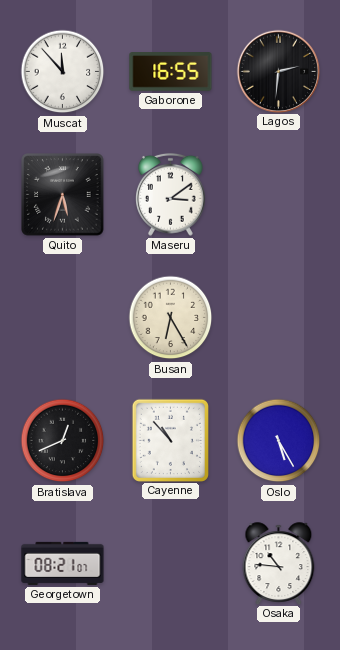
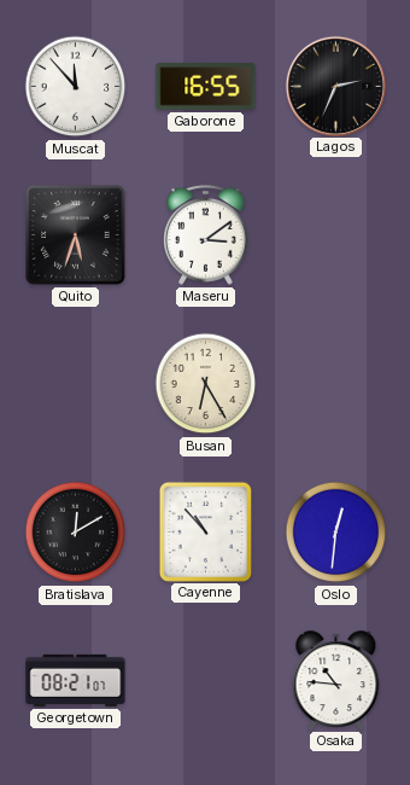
Lagos: 2:31 -> 2:34 (335, 86)
Bratislava: 12:41 -> 12:10 (76, 533)
Oslo: 5:25 -> 12:31 (336, 533)
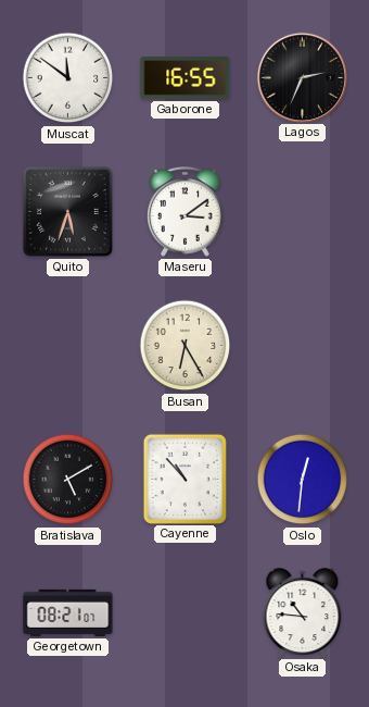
Muscat: 11:53 -> 11:51 (68, 78)
Bratislava: 12:10 -> 5:10 (68, 480)
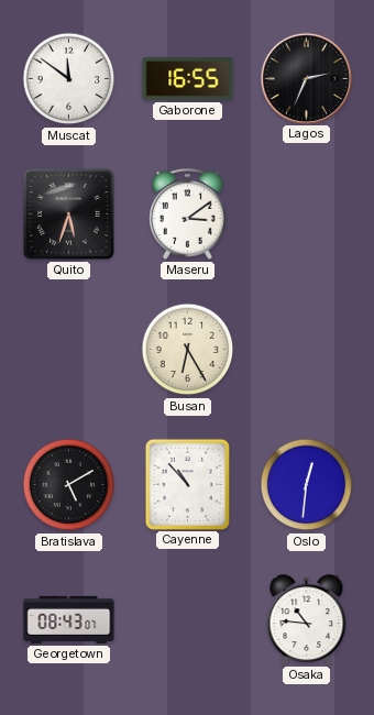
Georgetown: 08:21 -> 08:43 (69, 619)
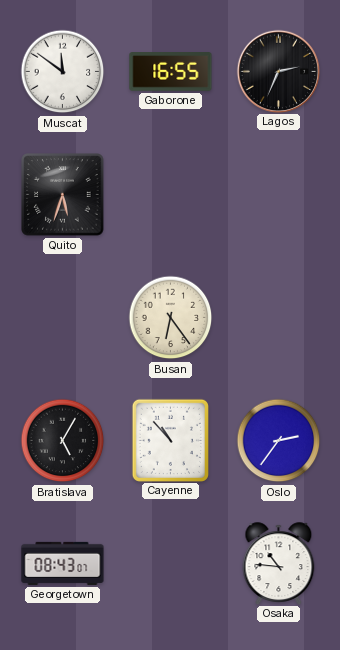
Maseru: 3:09 -> none (188, 213)
Busan: 6:25 -> 6:24 (171, 318)
Bratislava: 5:10 -> 5:05 (63, 441)
Oslo: 12:31 -> 2:36 (279, 441)
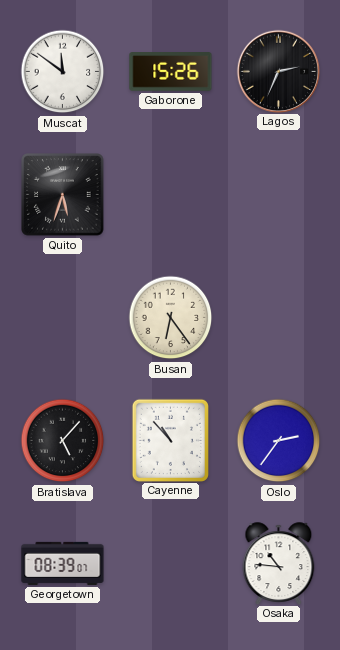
Gaborone: 16:55 -> 15:26 (171, 72)
Bratislava: 5:05 -> 5:07 (63, 441)
Georgetown: 08:43 -> 08:39 (63, 563)
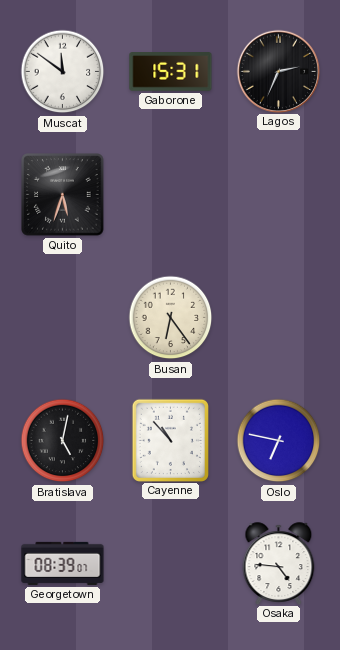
Gaborone: 15:26 -> 15:31 (171, 72)
Bratislava: 5:07 -> 5:02 (63, 441)
Oslo: 2:36 -> 6:47 (279, 441)
Osaka: 10:46 -> 4:46 (279, 563)
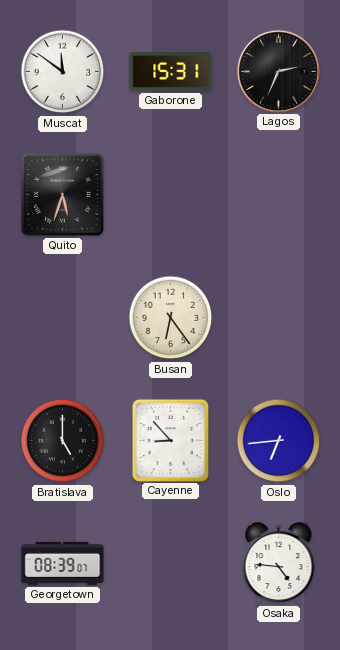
Bratislava: 5:02 -> 5:00 (63, 441)
Cayenne: 10:53 -> 8:53 (170, 440)
Oslo: 6:47 -> 6:44 (279, 441)
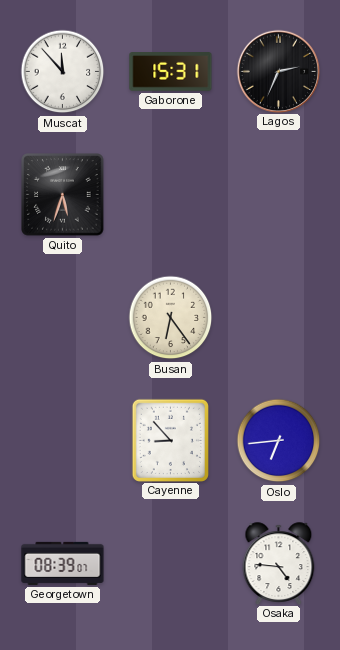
Muscat: 11:51 -> 11:53 (63, 72)
Bratislava: 5:00 -> none (63, 441)
